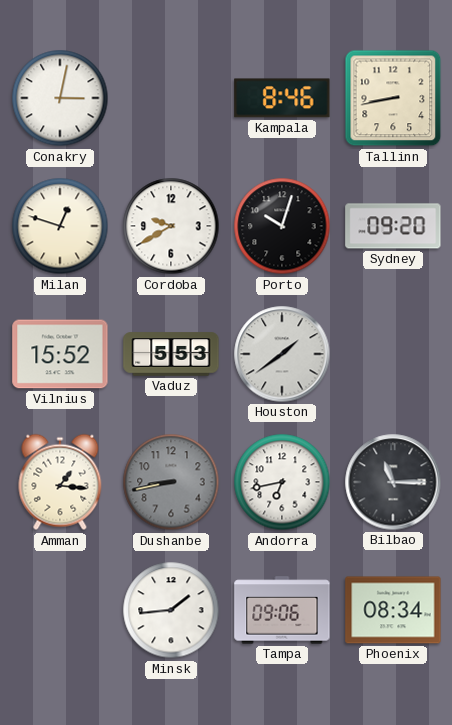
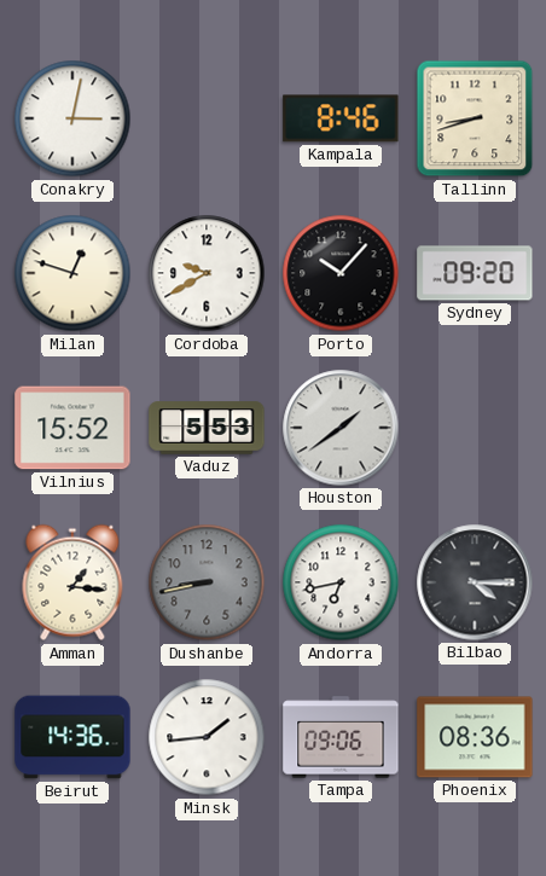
Tallinn: 8:43 -> 8:42 (475, 118)
Porto: 10:03 -> 10:07 (341, 273)
Bilbao: 11:15 -> 4:15 (475, 582)
Beirut: none -> 14:36 (72, 737)
Phoenix: 08:34 -> 08:36 (475, 737)
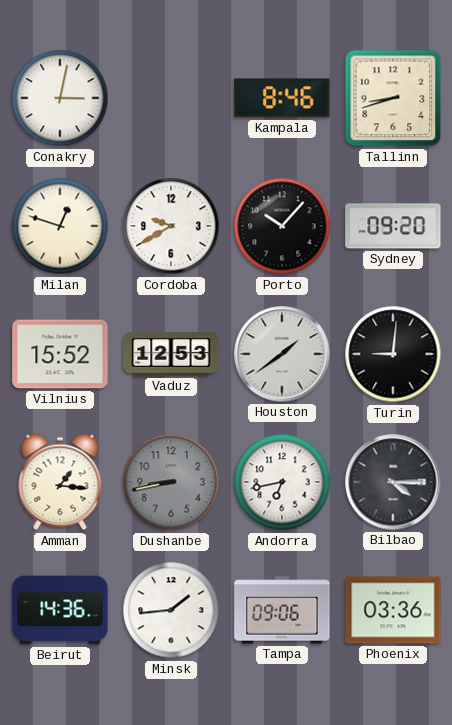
Vaduz: 5:53 -> 12:53 (171, 354)
Turin: none -> 9:01 (393, 354)
Phoenix: 08:36 -> 03:36 (393, 610)
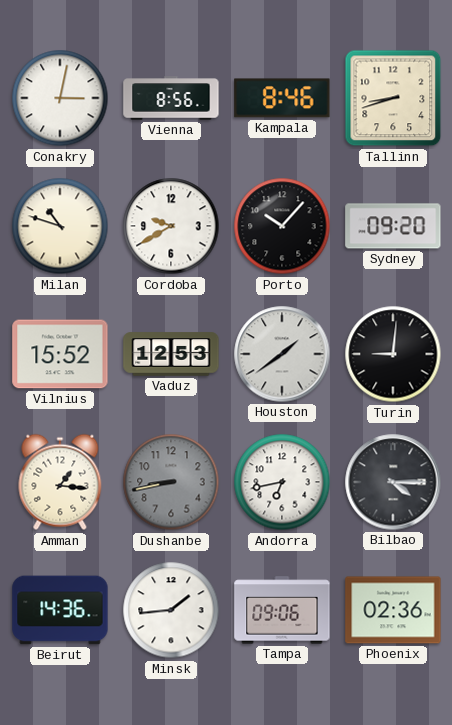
Vienna: none -> 8:56 (171, 98)
Milan: 12:48 -> 10:48 (60, 226)
Phoenix: 03:36 -> 02:36 (393, 610)
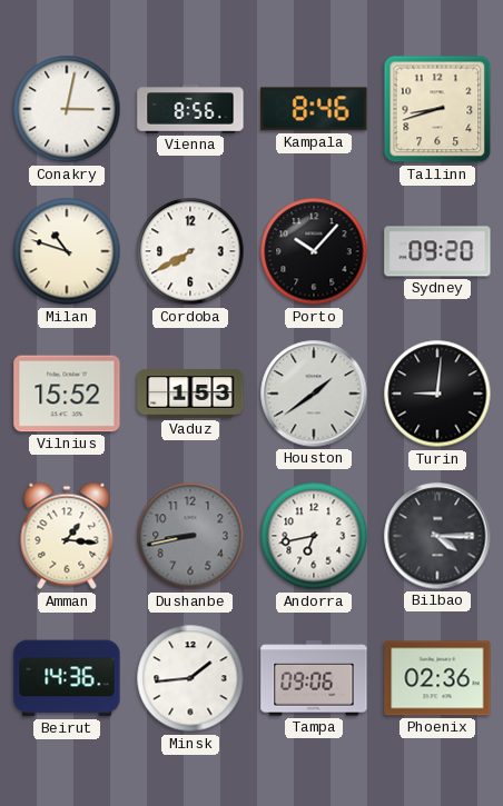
Cordoba: 9:40 -> 7:40 (190, 251)
Vaduz: 12:53 -> 1:53 (190, 394)
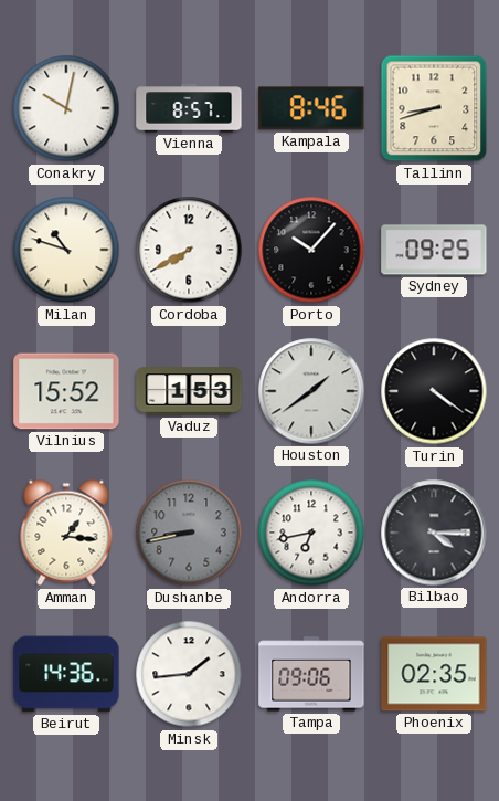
Conakry: 3:02 -> 10:02 (66, 108)
Vienna: 8:56 -> 8:57 (189, 108)
Sydney: 09:20 -> 09:25 (434, 250)
Turin: 9:01 -> 4:21 (434, 391)
Phoenix: 02:36 -> 02:35 (434, 674)
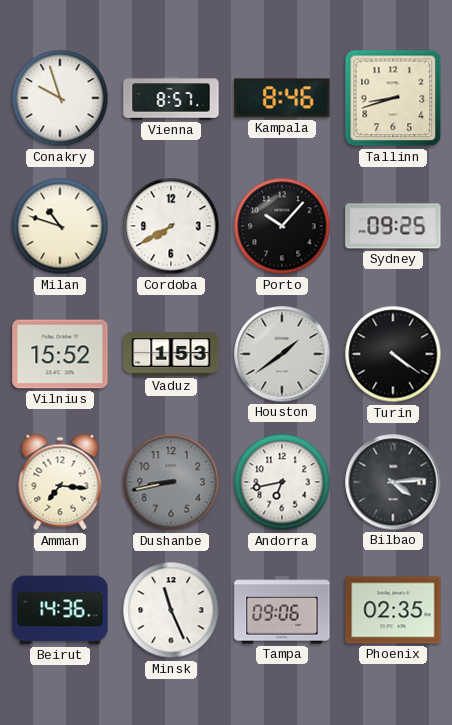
Conakry: 10:02 -> 9:57 (60, 98)
Amman: 1:16 -> 7:16 (60, 482)
Bilbao: 4:15 -> 4:14 (393, 482)
Minsk: 1:44 -> 11:26 (171, 610)
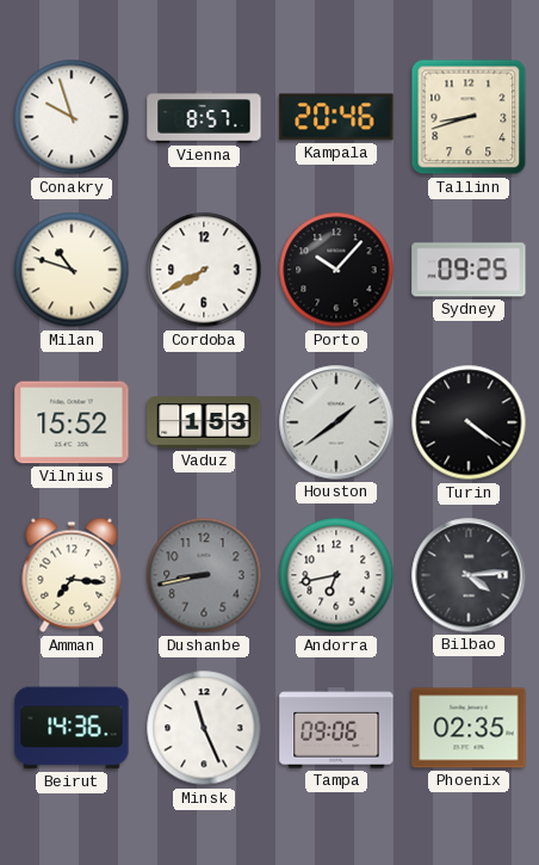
Kampala: 8:46 -> 20:46 (336, 117)
